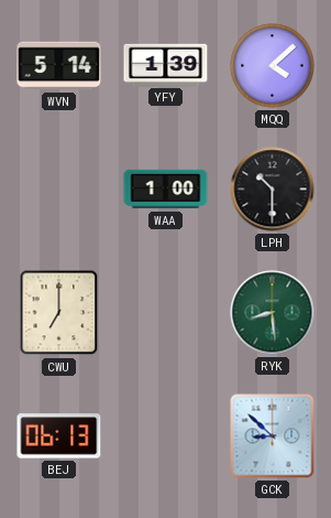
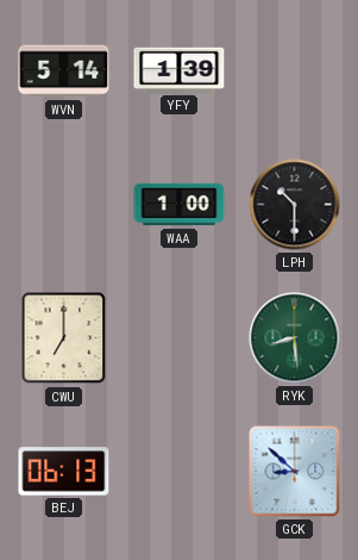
MQQ: 4:08 -> none (273, 66)
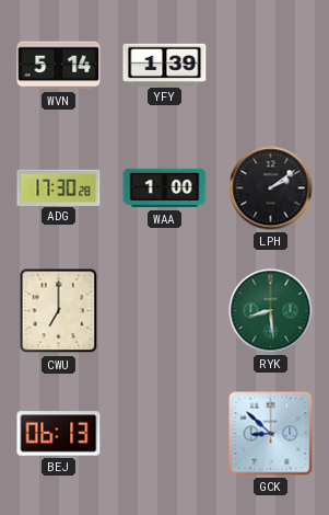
ADG: none -> 17:30 (59, 187)
LPH: 10:30 -> 2:09 (271, 188)
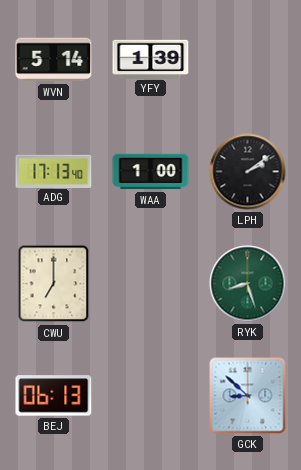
ADG: 17:30 -> 17:13 (54, 171)
RYK: 8:29 -> 8:27 (248, 284)
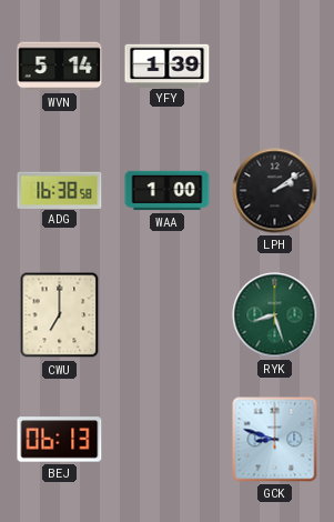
ADG: 17:13 -> 16:38 (60, 190)
GCK: 8:52 -> 8:48 (275, 440)
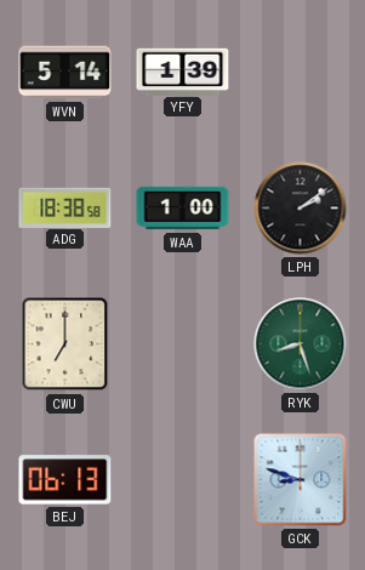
ADG: 16:38 -> 18:38 (65, 207)
